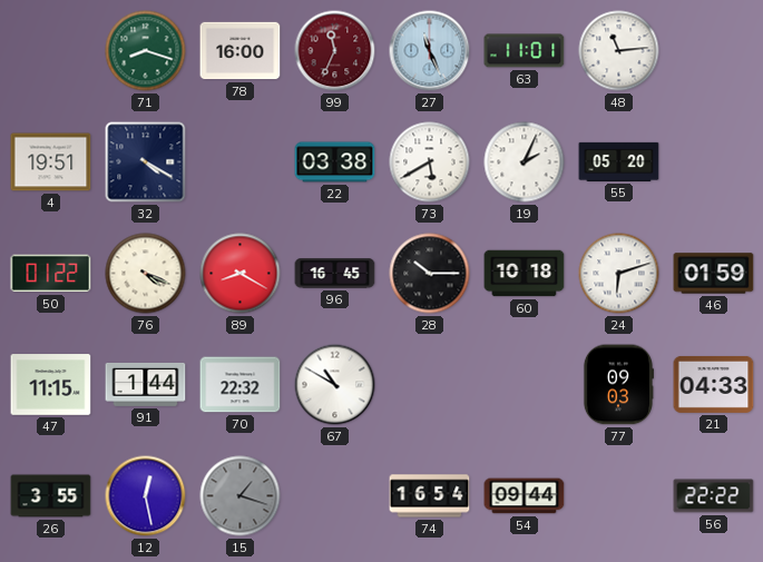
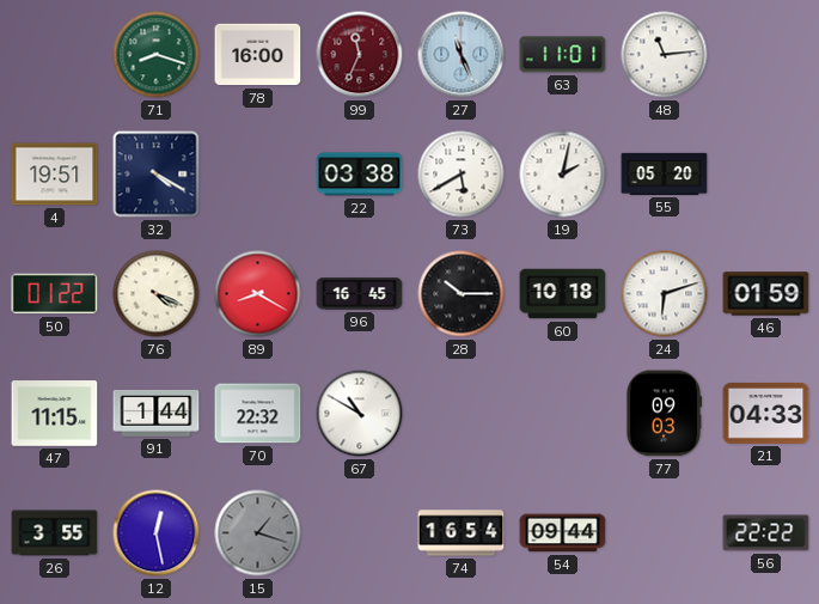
19: 2:04 -> 2:02 (563, 175)
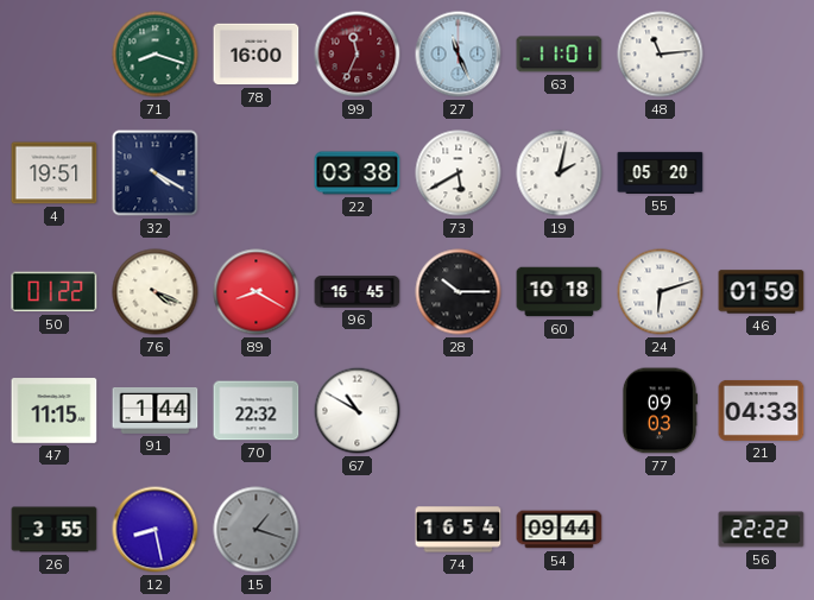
12: 12:28 -> 8:28 (156, 530)
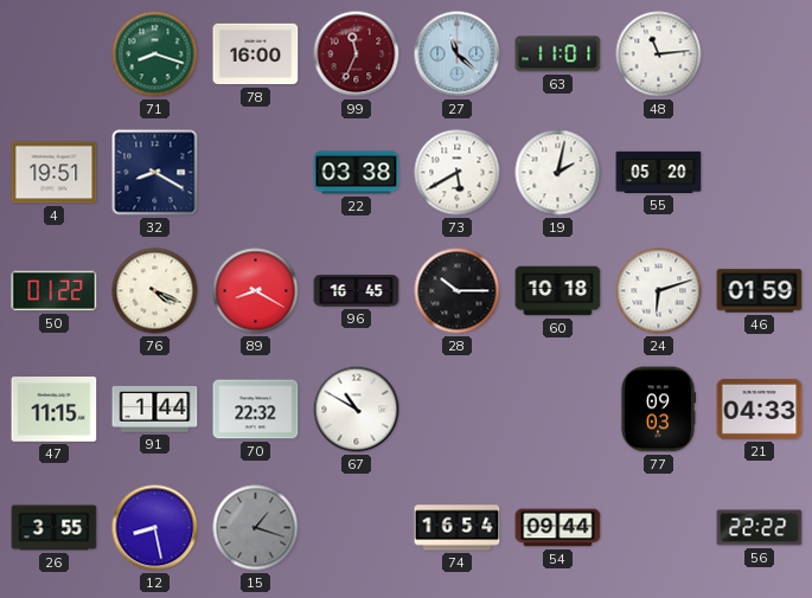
27: 11:26 -> 11:22 (458, 54)
32: 4:20 -> 8:20 (155, 173)
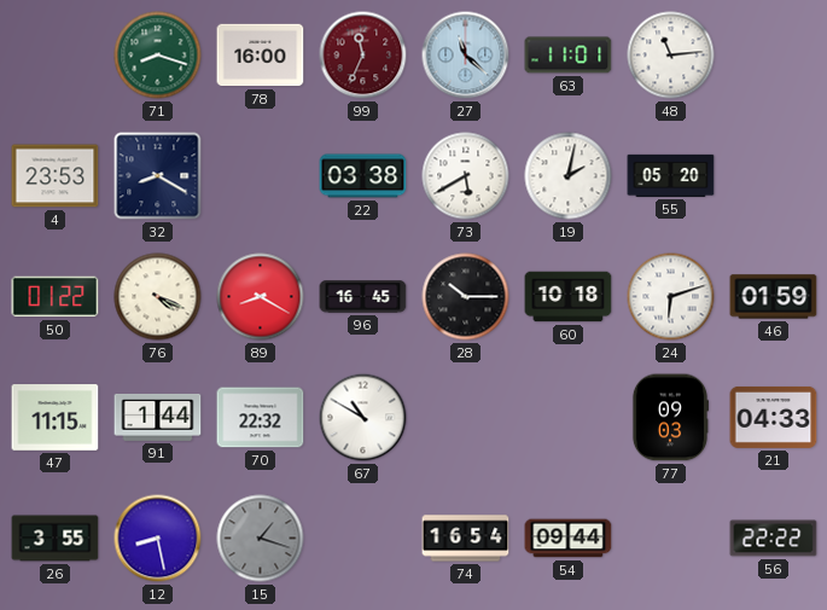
4: 19:51 -> 23:53 (56, 176)
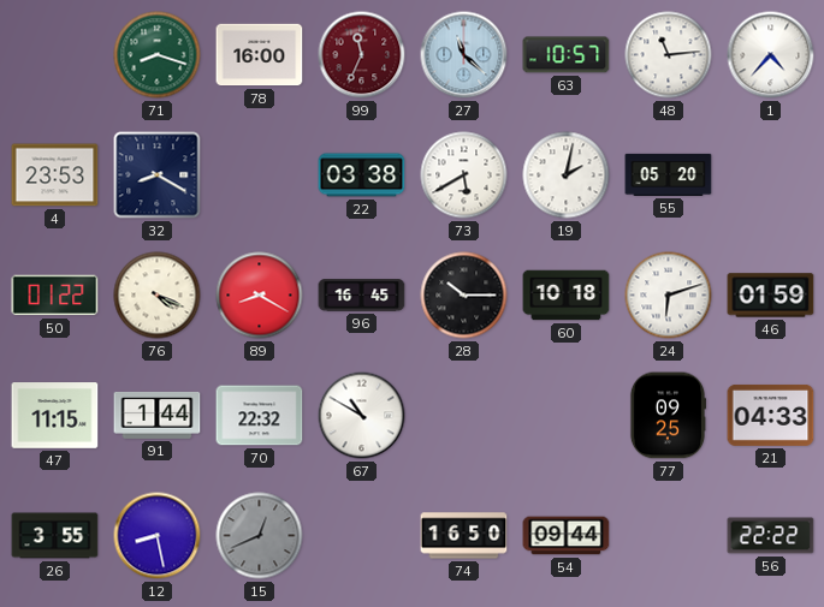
63: 11:01 -> 10:57 (567, 55)
1: none -> 4:37 (771, 55)
77: 09:03 -> 09:25 (666, 416)
15: 1:18 -> 12:41 (260, 536)
74: 16:54 -> 16:50 (464, 536)
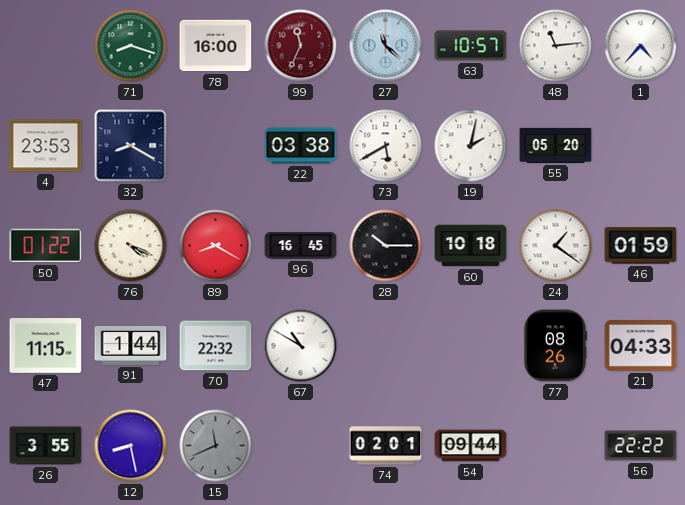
24: 6:12 -> 1:21 (556, 246)
77: 09:25 -> 08:26 (554, 346)
15: 12:41 -> 11:41 (216, 446)
74: 16:50 -> 02:01 (386, 446)
